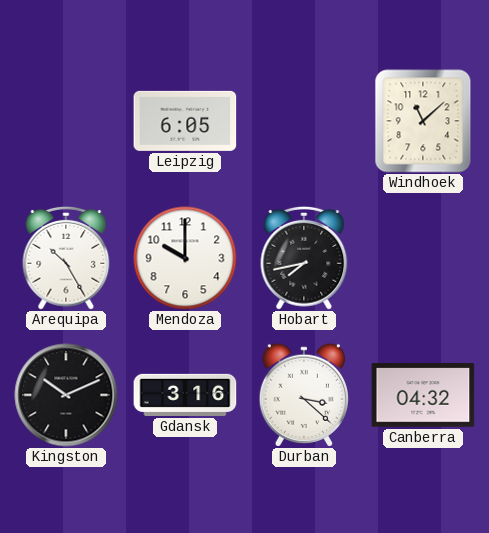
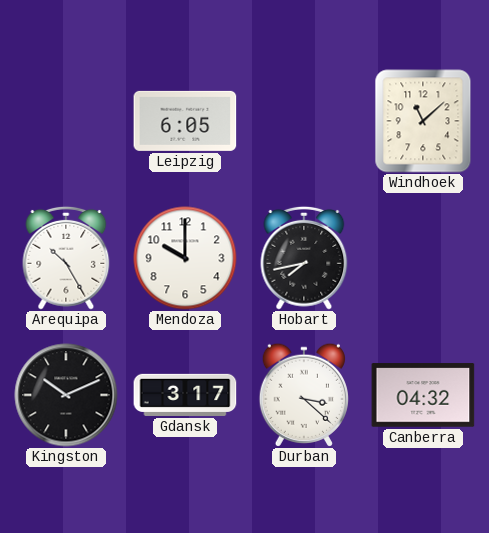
Gdansk: 3:16 -> 3:17 (185, 395)
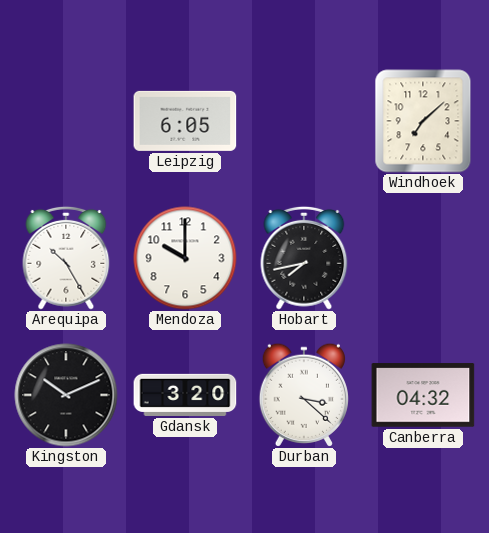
Windhoek: 11:08 -> 7:08 (423, 121)
Gdansk: 3:17 -> 3:20 (185, 395)
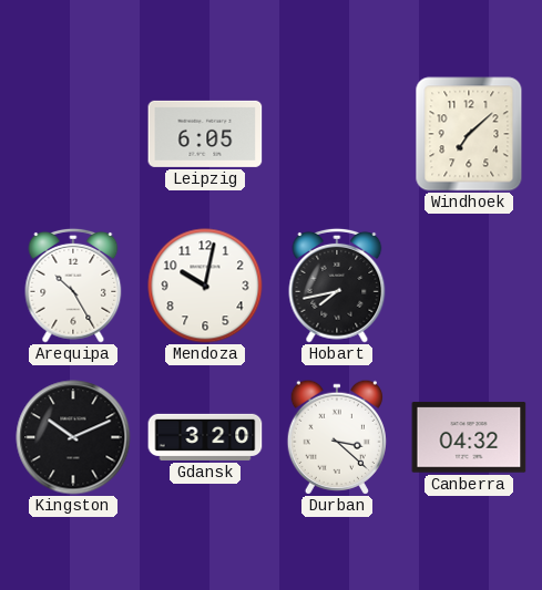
Mendoza: 10:00 -> 10:02 (205, 286)
